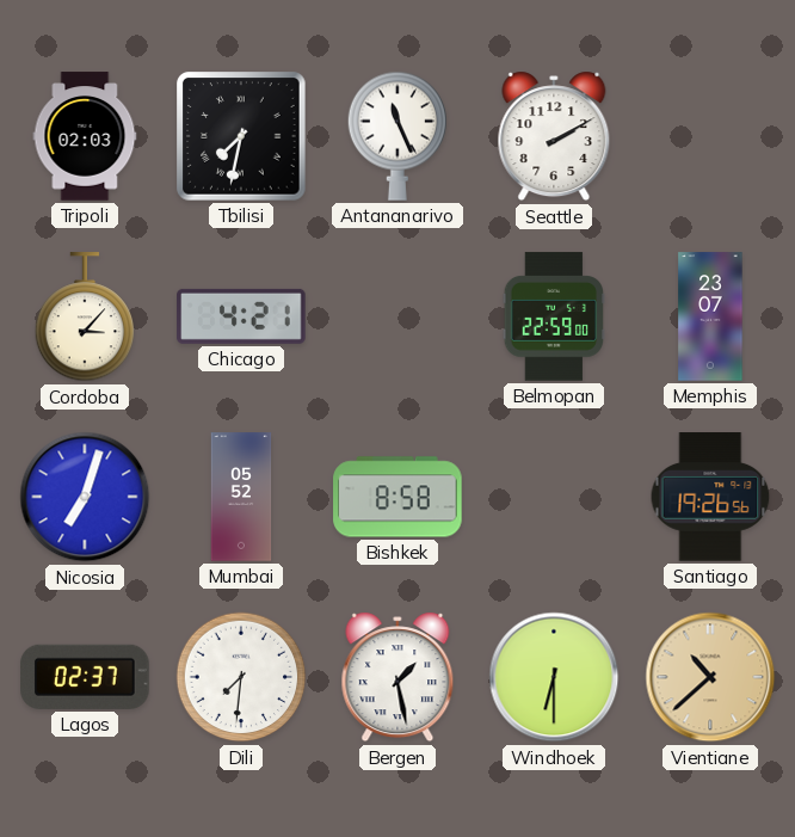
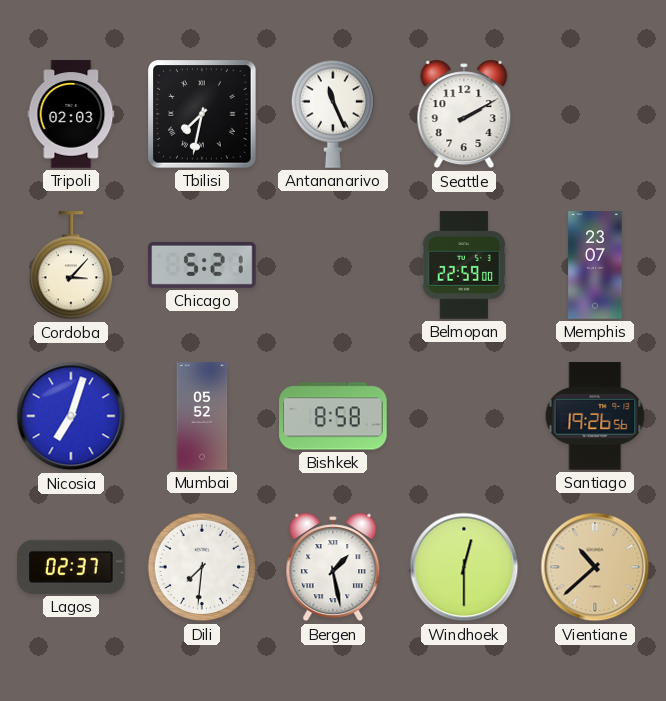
Chicago: 4:21 -> 5:21 (202, 265)
Windhoek: 6:30 -> 12:30 (464, 567)
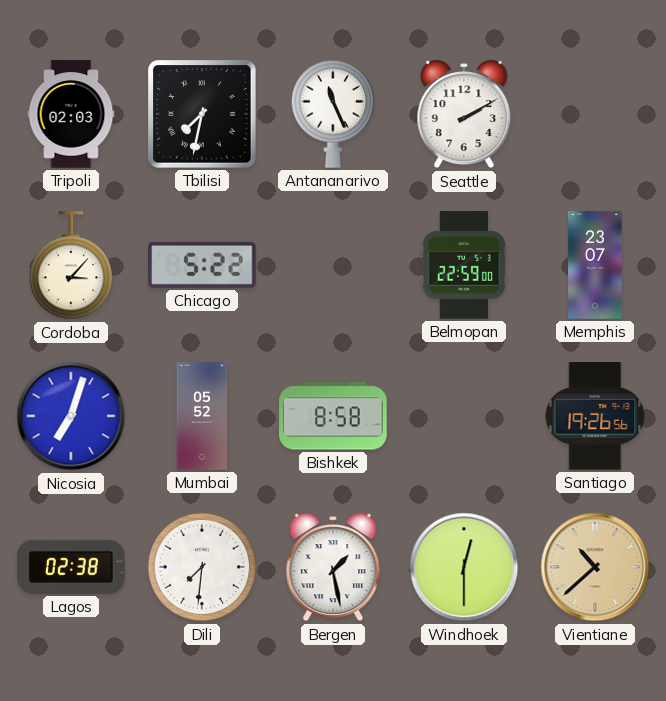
Chicago: 5:21 -> 5:22 (202, 265)
Lagos: 02:37 -> 02:38 (71, 567)
